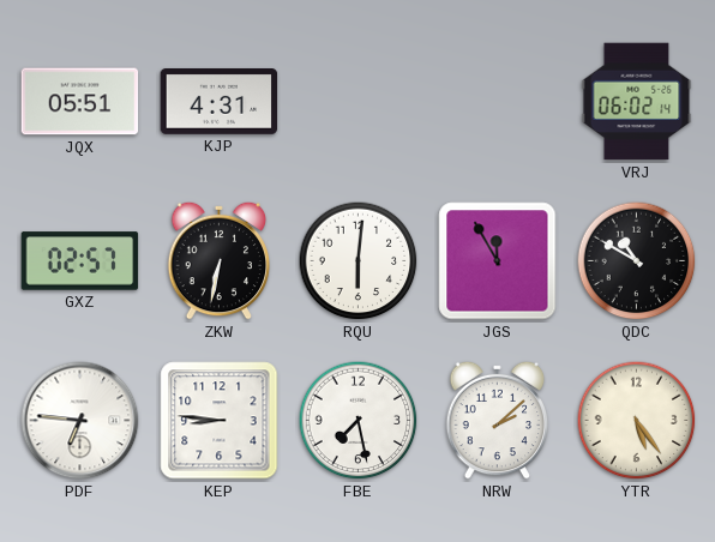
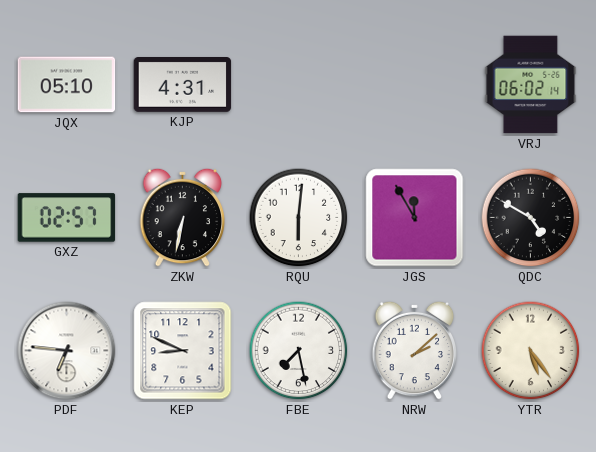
JQX: 05:51 -> 05:10 (67, 85)
QDC: 10:50 -> 4:50 (531, 218)
KEP: 8:46 -> 8:49 (183, 351)
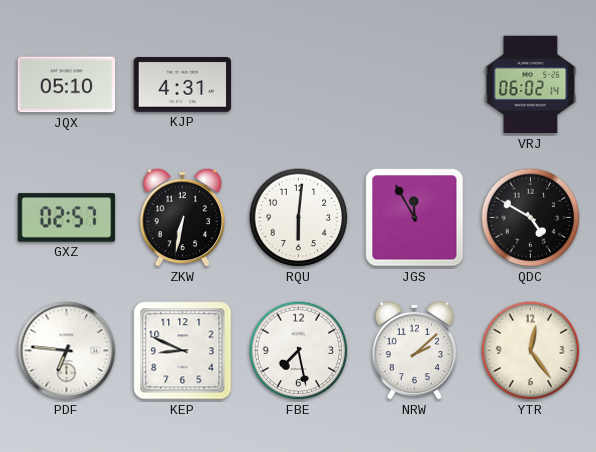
YTR: 5:24 -> 12:24 (531, 351)
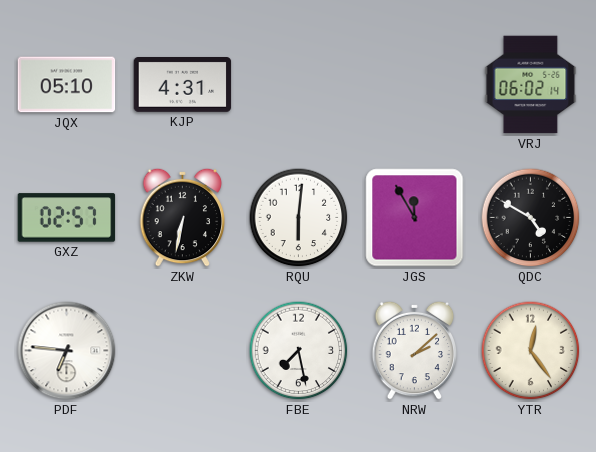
KEP: 8:49 -> none (183, 351)
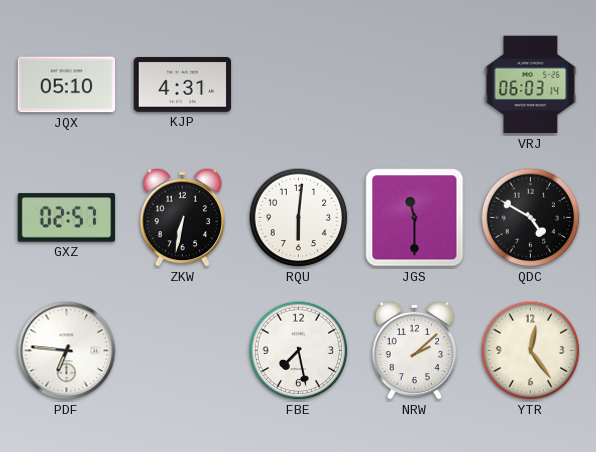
VRJ: 06:02 -> 06:03 (531, 85)
JGS: 11:55 -> 11:30 (415, 218)
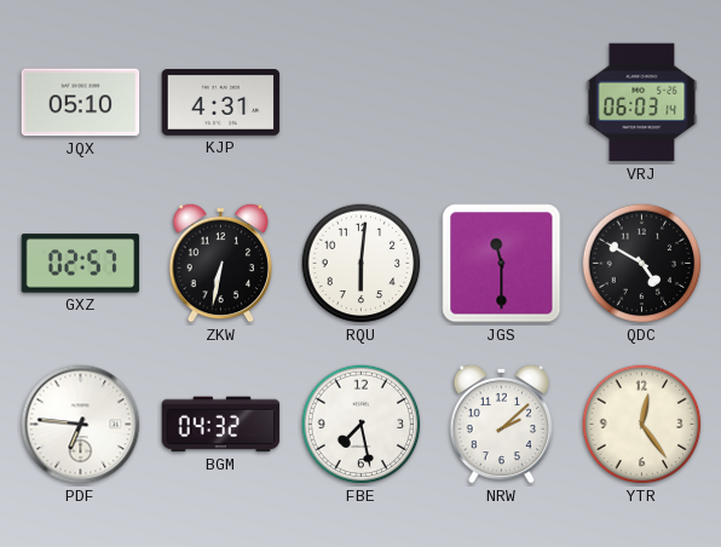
BGM: none -> 04:32 (221, 425)
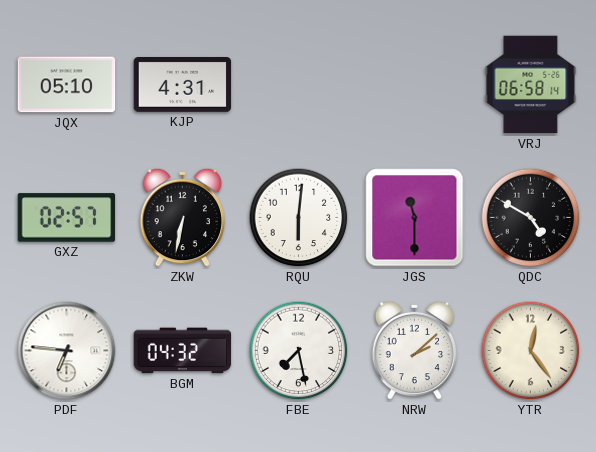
VRJ: 06:03 -> 06:58 (531, 85)
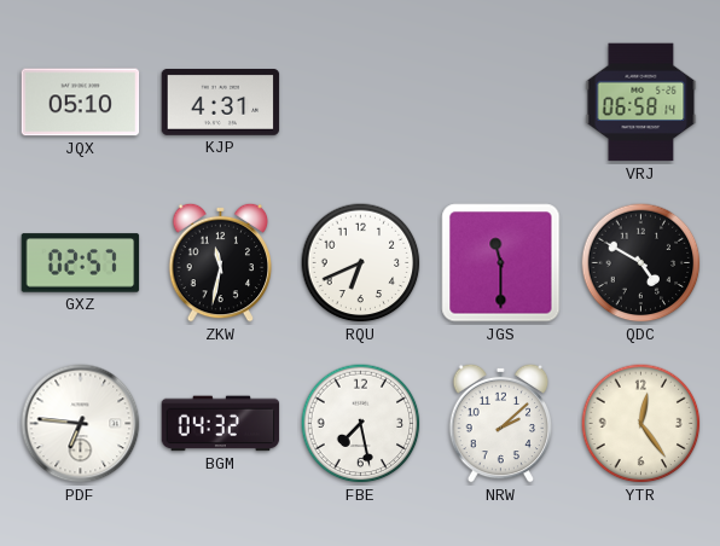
ZKW: 6:32 -> 11:32 (221, 262)
RQU: 6:01 -> 6:41 (361, 263)
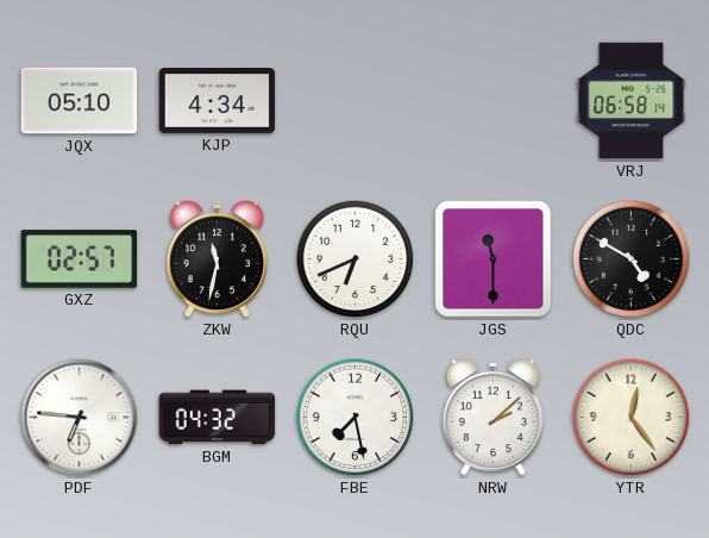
KJP: 4:31 -> 4:34 (218, 101)
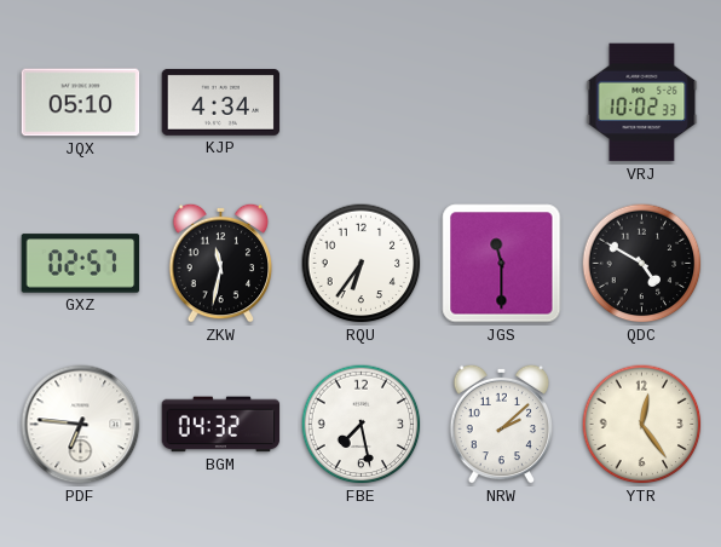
VRJ: 06:58 -> 10:02 (642, 103)
RQU: 6:41 -> 6:36 (362, 264)
